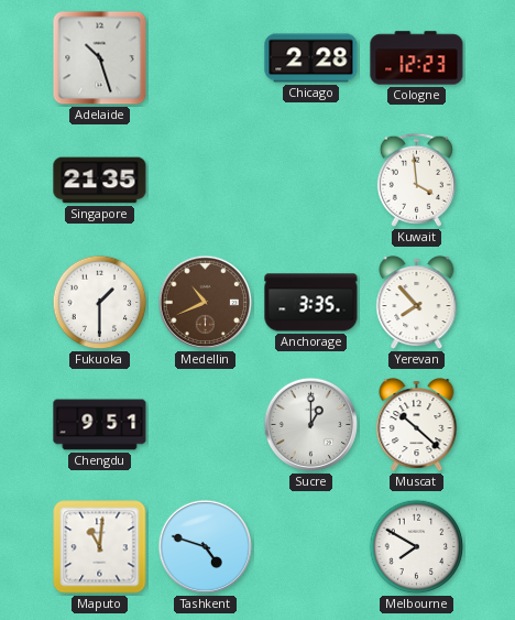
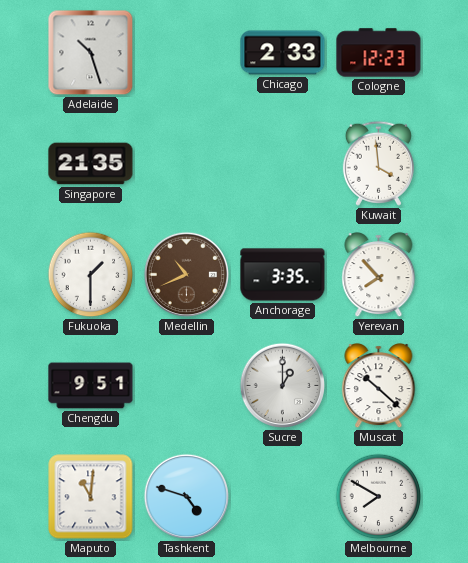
Chicago: 2:28 -> 2:33 (283, 53)
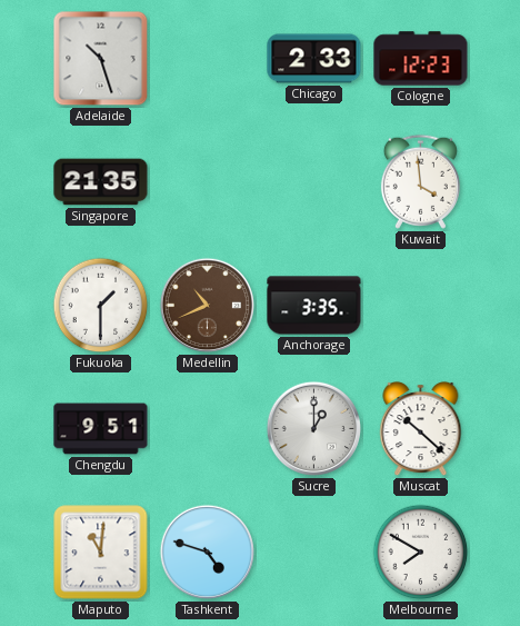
Yerevan: 7:53 -> none (379, 276)
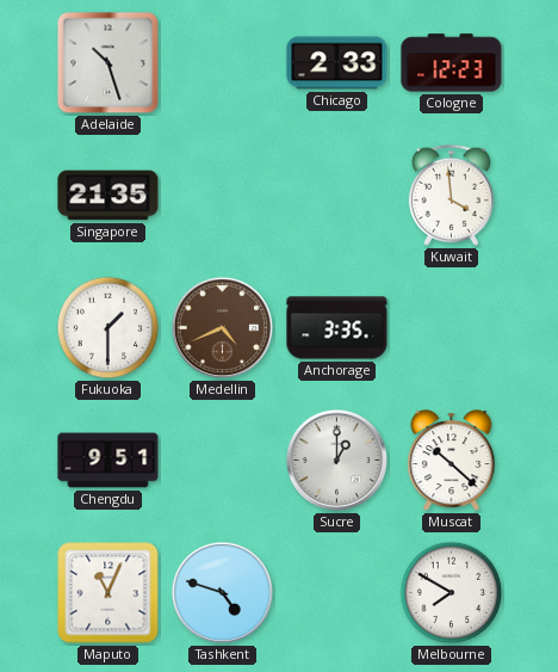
Medellin: 10:41 -> 4:41 (223, 328)
Maputo: 11:01 -> 11:04 (108, 593)
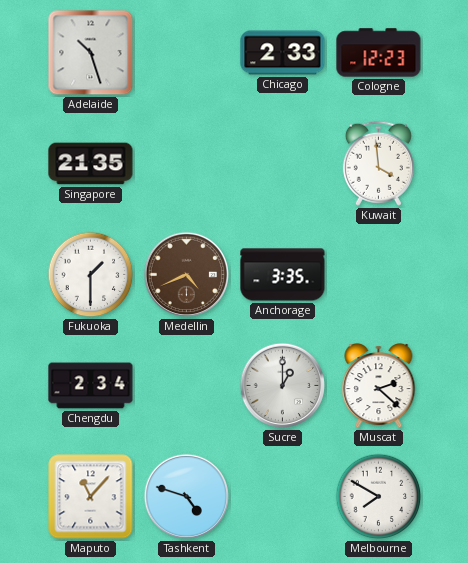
Chengdu: 9:51 -> 2:34 (91, 386)
Muscat: 10:22 -> 2:22 (379, 387)
Maputo: 11:04 -> 11:07 (91, 497)
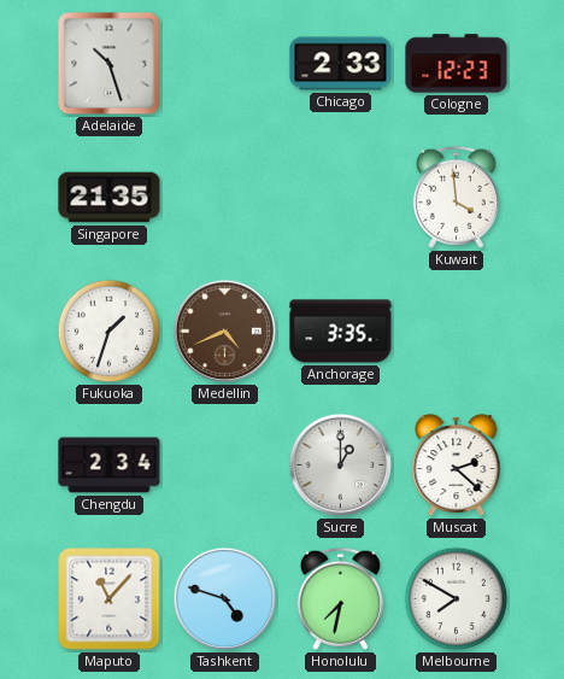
Fukuoka: 1:30 -> 1:33 (110, 332)
Honolulu: none -> 7:32 (340, 598)
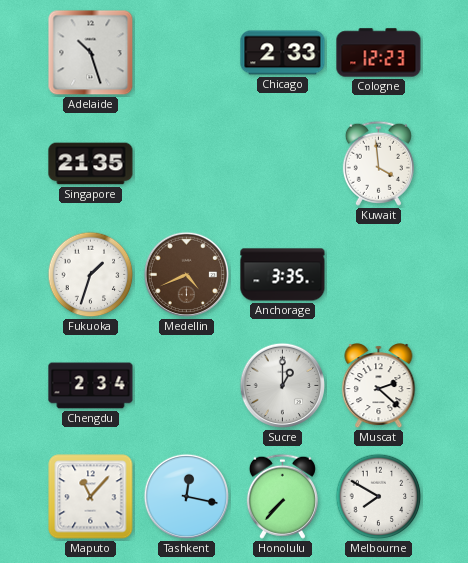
Tashkent: 4:48 -> 12:17 (187, 497)
Honolulu: 7:32 -> 7:37 (282, 496)
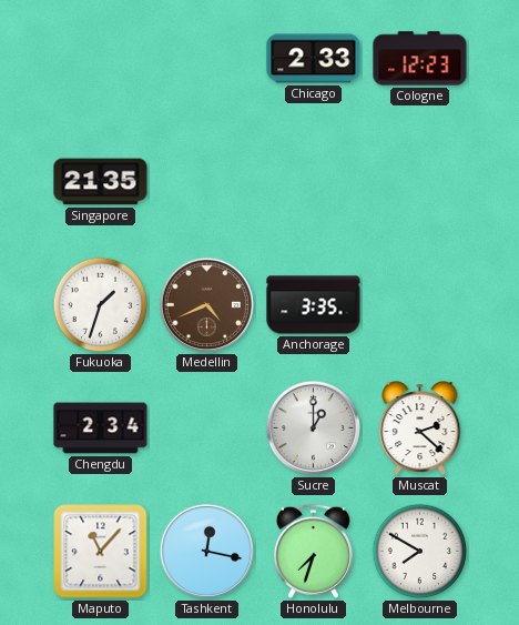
Adelaide: 10:27 -> none (91, 53)
Kuwait: 3:59 -> none (378, 163)
Honolulu: 7:37 -> 7:33 (313, 551)
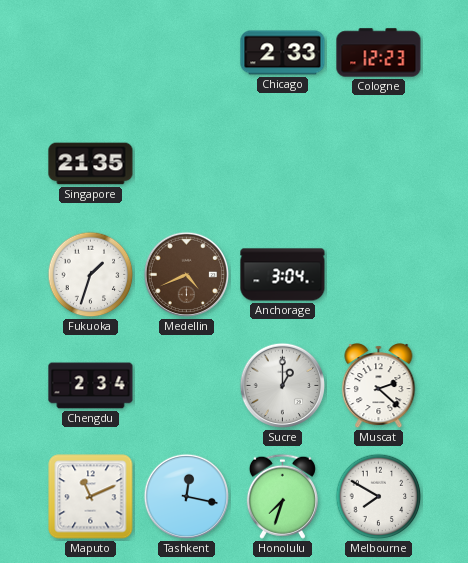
Anchorage: 3:35 -> 3:04 (283, 275)
Maputo: 11:07 -> 11:11 (91, 497)
